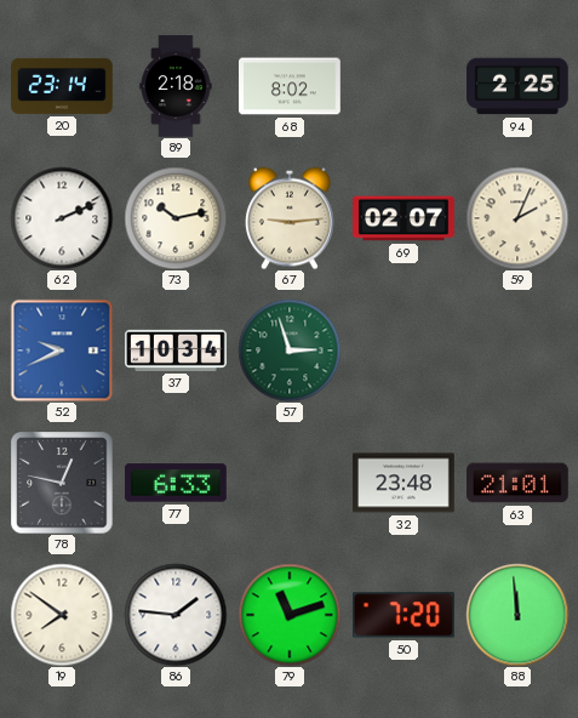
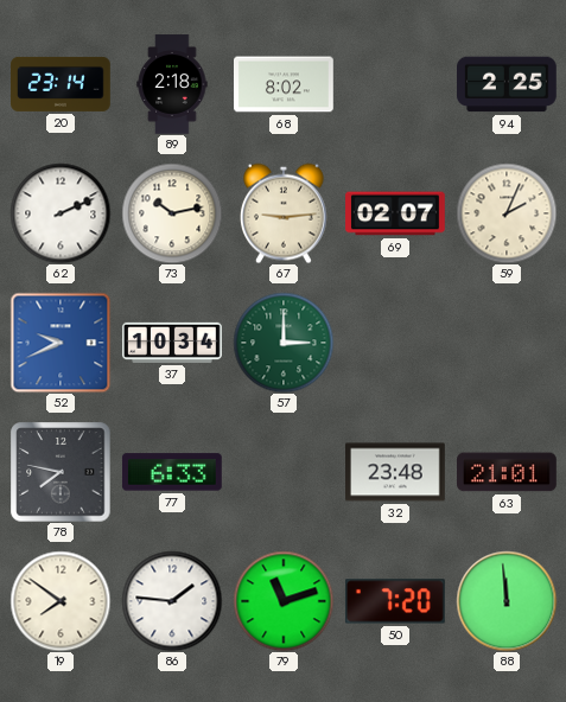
57: 2:57 -> 3:00 (284, 343)
78: 12:47 -> 7:47 (61, 472)
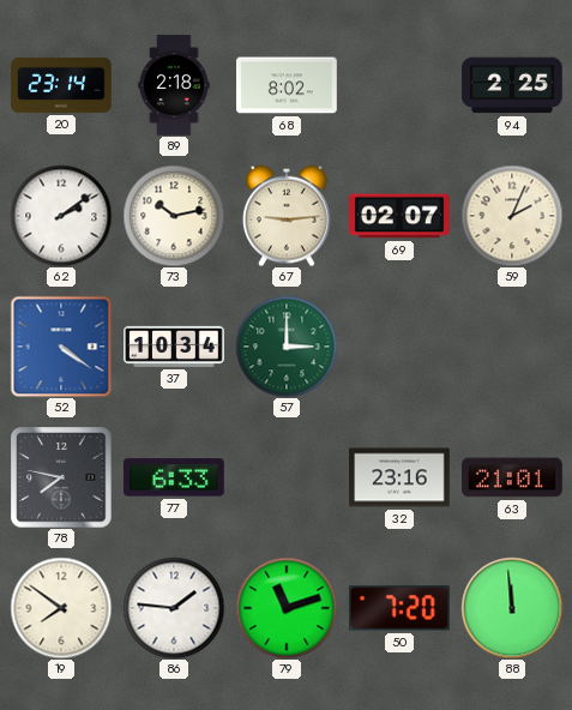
62: 2:11 -> 2:09 (61, 216)
52: 9:41 -> 4:21 (61, 347)
32: 23:48 -> 23:16 (401, 477)
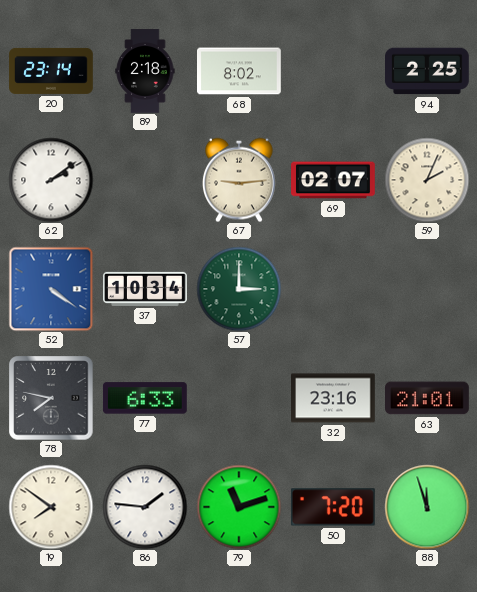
73: 10:13 -> none (174, 216)
88: 11:59 -> 11:57 (427, 507)
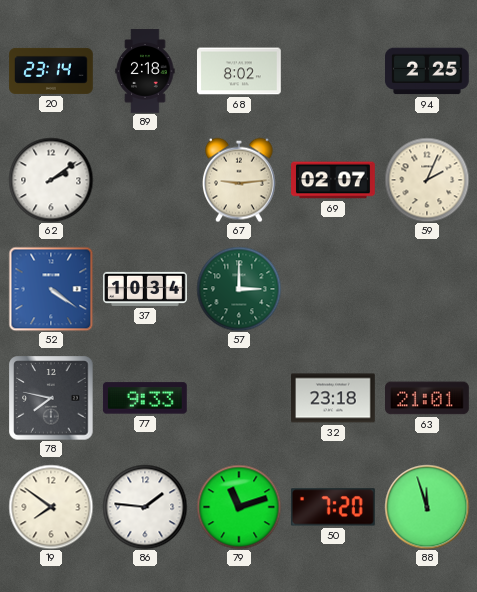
77: 6:33 -> 9:33 (145, 398)
32: 23:16 -> 23:18 (334, 398)
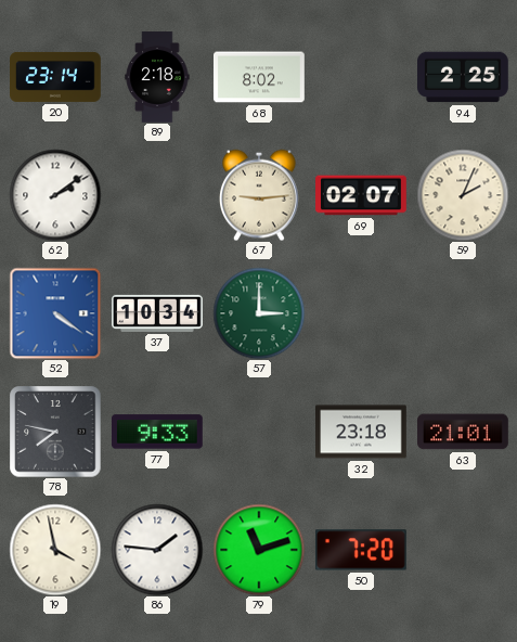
19: 7:51 -> 3:58 (55, 550)
88: 11:57 -> none (427, 507)
